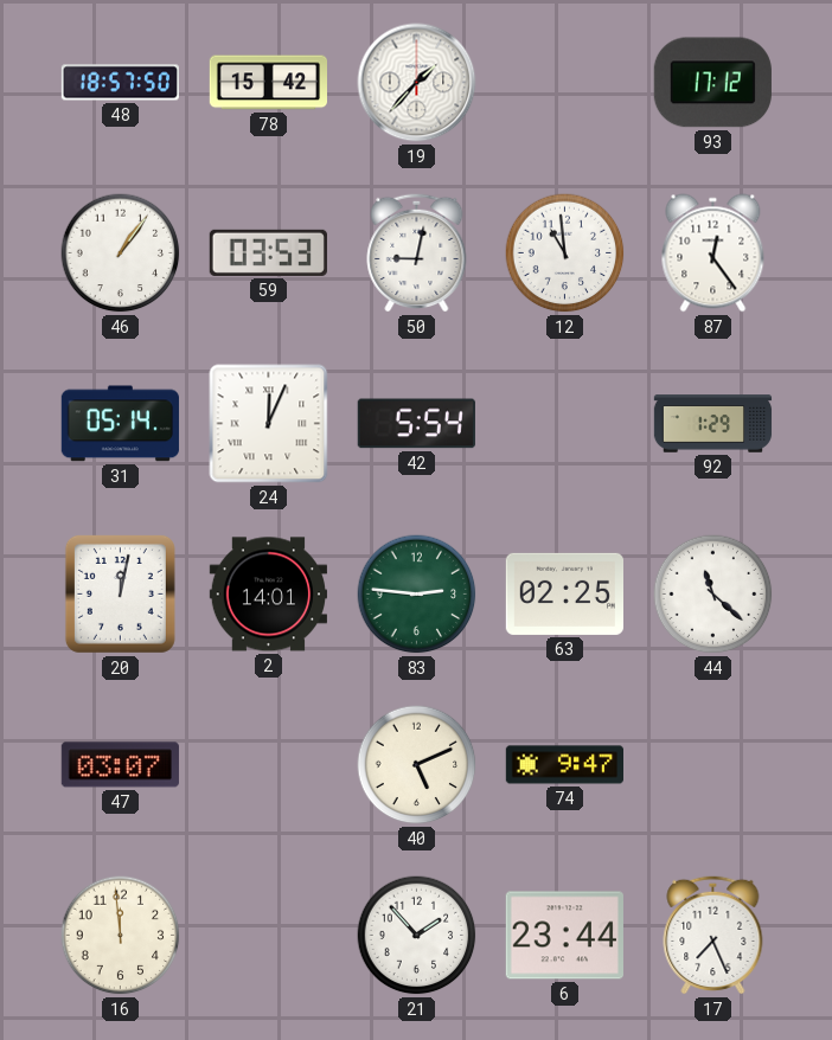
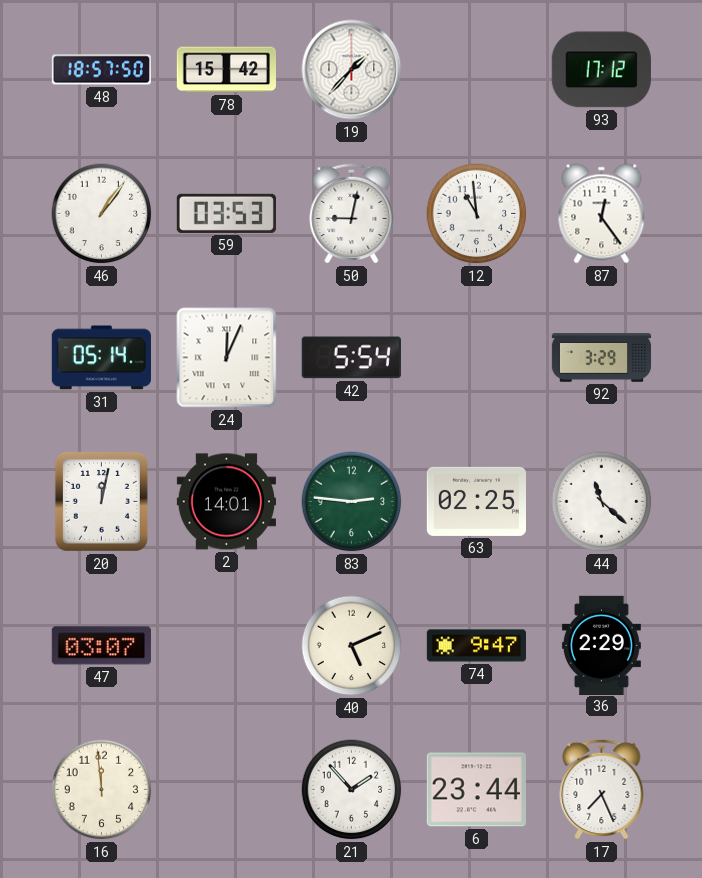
92: 1:29 -> 3:29 (602, 358)
36: none -> 2:29 (601, 645)
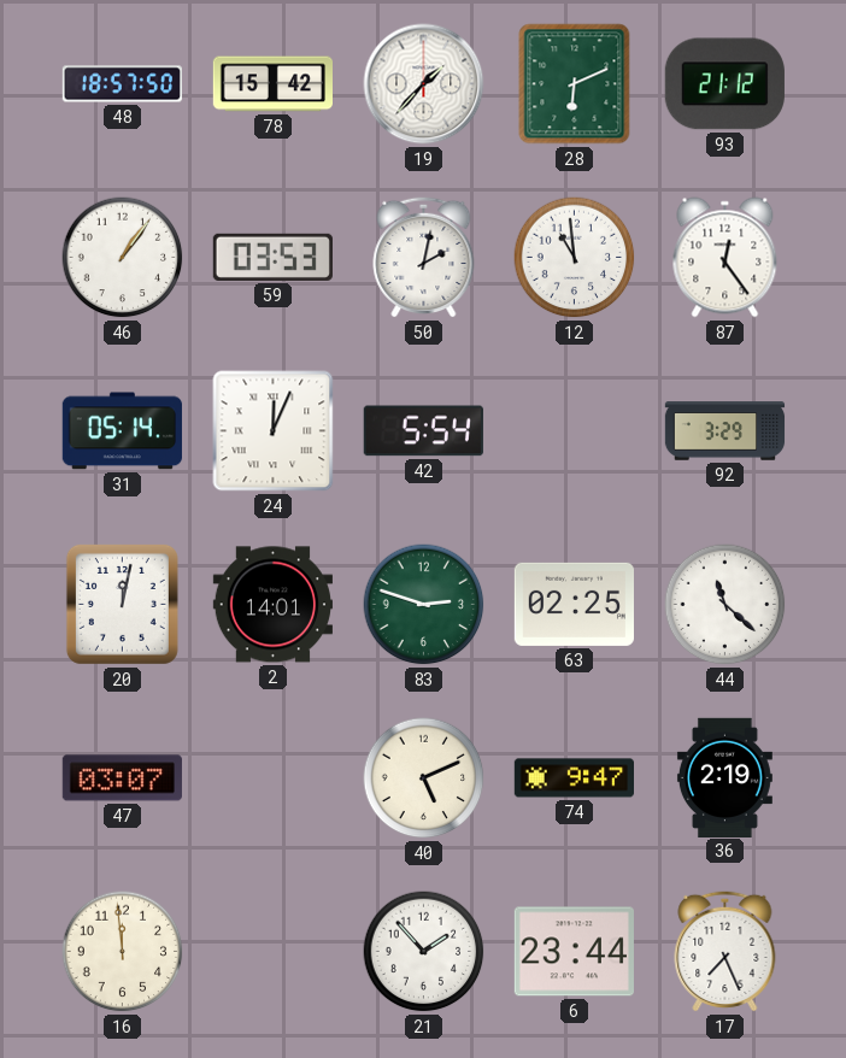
28: none -> 6:11 (575, 84)
93: 17:12 -> 21:12 (724, 84)
50: 9:02 -> 2:02 (424, 257)
83: 2:46 -> 2:48 (424, 605)
36: 2:29 -> 2:19 (724, 777)
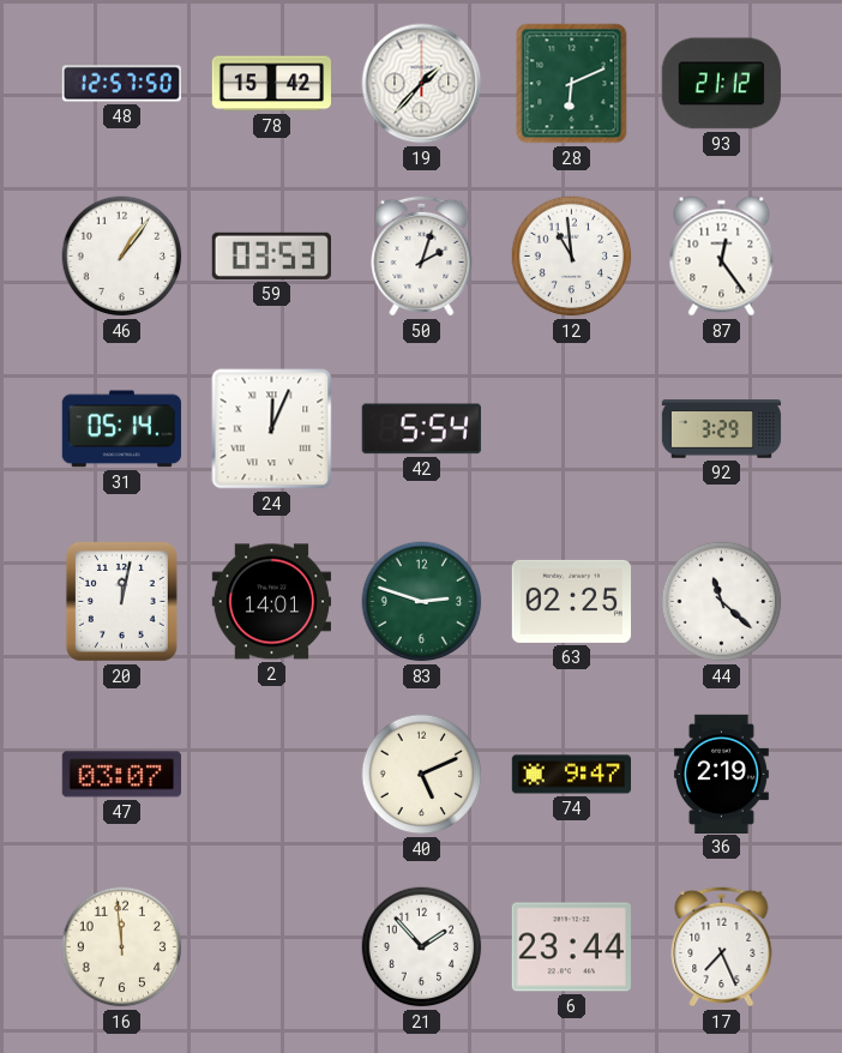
48: 18:57 -> 12:57 (121, 84)
50: 2:02 -> 2:03 (422, 255)
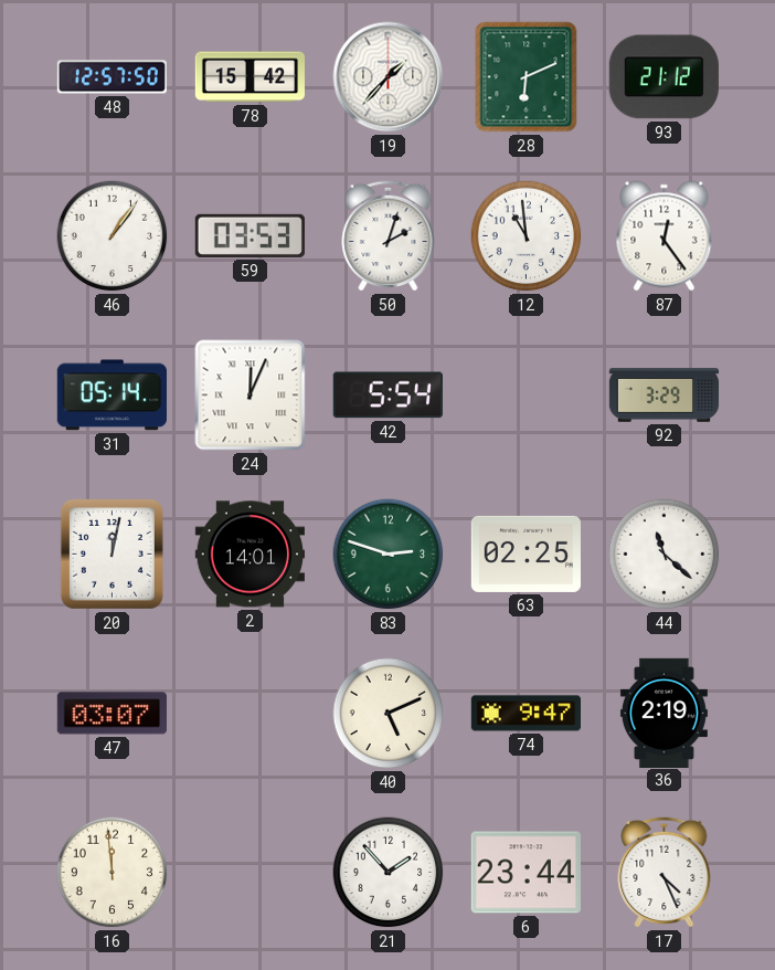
17: 7:26 -> 4:26 (665, 872)
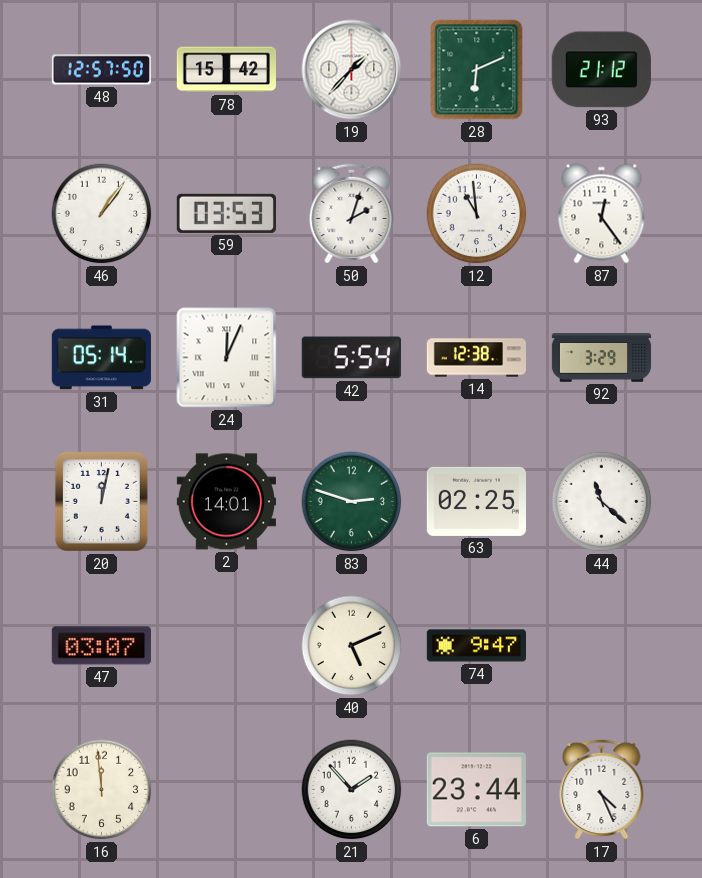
14: none -> 12:38 (477, 358)
36: 2:19 -> none (663, 713)
